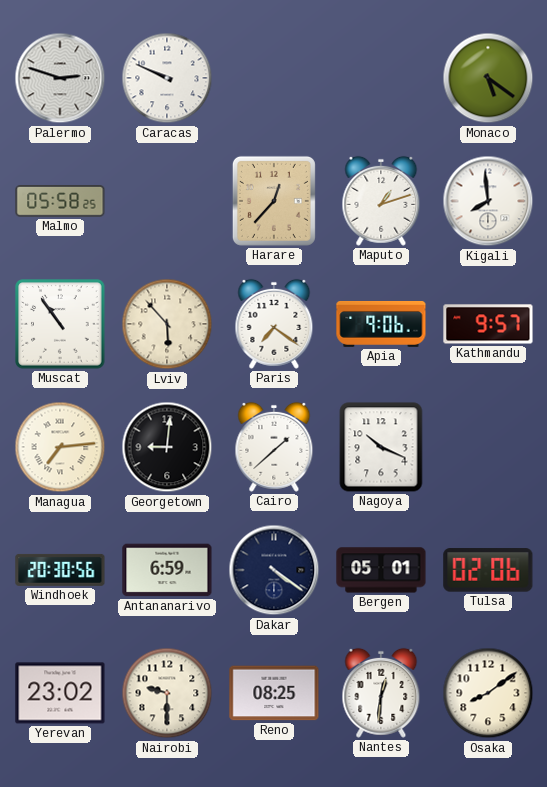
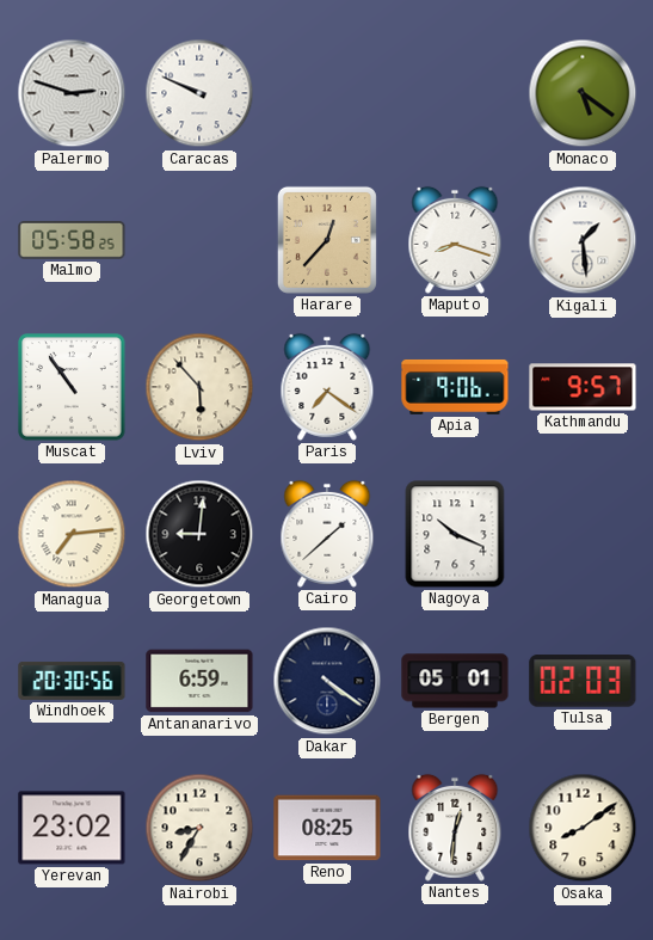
Maputo: 1:12 -> 8:18 (455, 240)
Kigali: 7:59 -> 1:29 (583, 240)
Tulsa: 02:06 -> 02:03 (583, 681)
Nairobi: 9:30 -> 8:35 (199, 828)
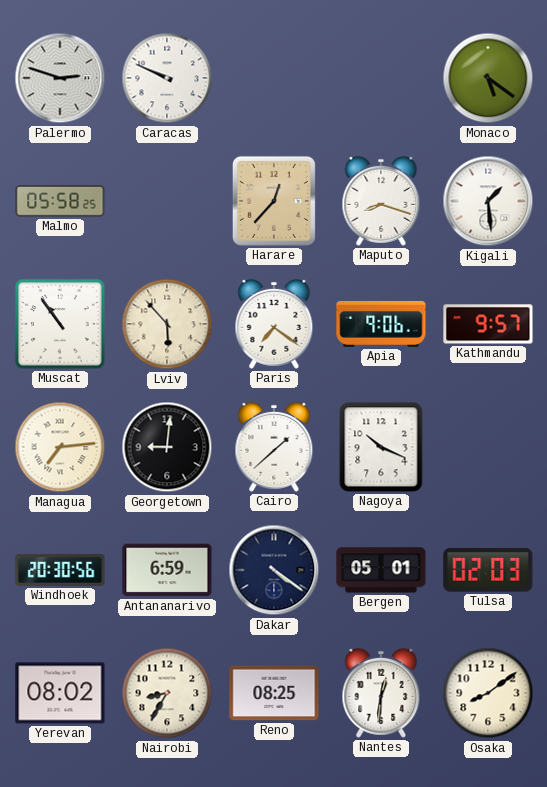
Yerevan: 23:02 -> 08:02 (60, 693)
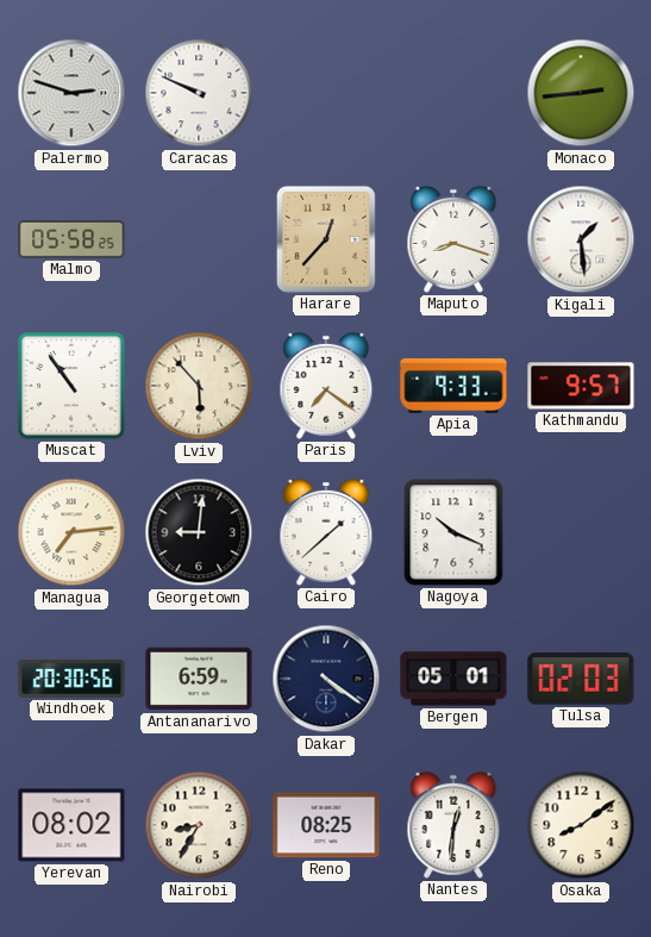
Monaco: 5:21 -> 2:44 (581, 93)
Apia: 9:06 -> 9:33 (453, 386)
